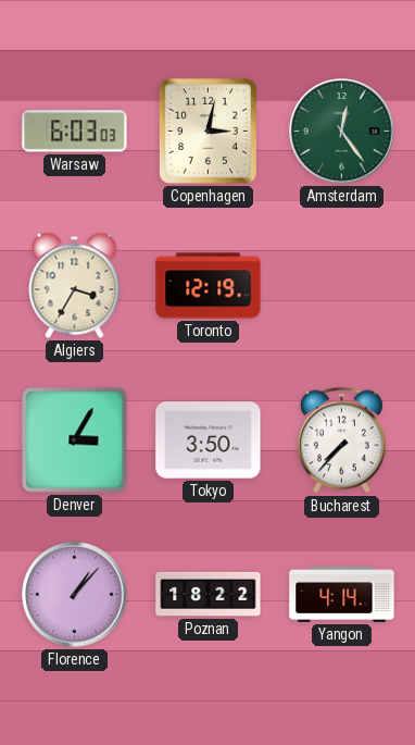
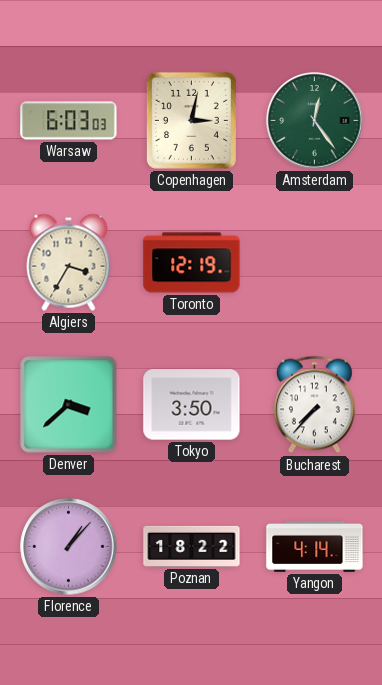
Denver: 3:05 -> 3:38 (69, 405)
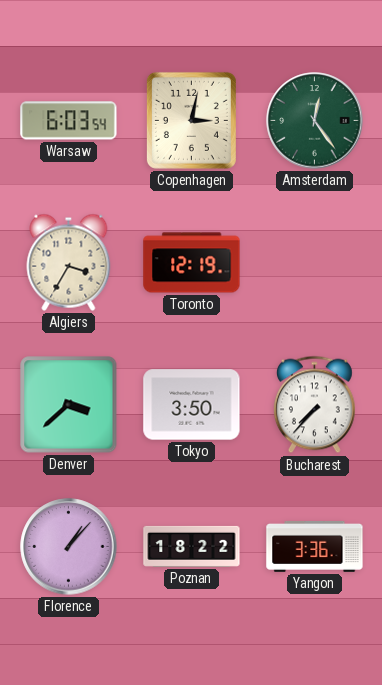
Warsaw: 6:03:03 -> 6:03:54 (69, 121)
Yangon: 4:14 -> 3:36 (315, 546)
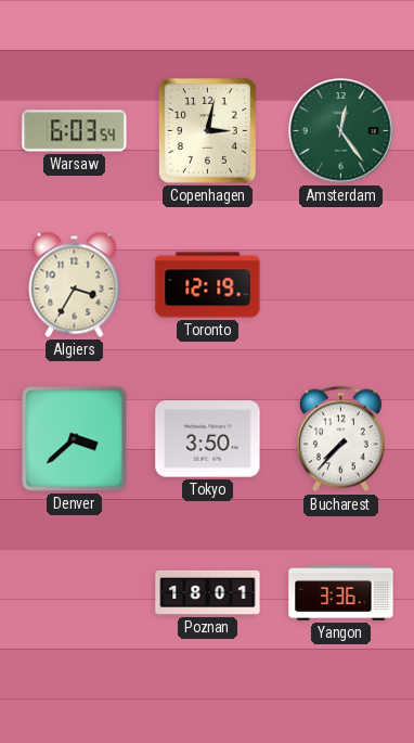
Florence: 1:07 -> none (69, 547)
Poznan: 18:22 -> 18:01 (208, 592)
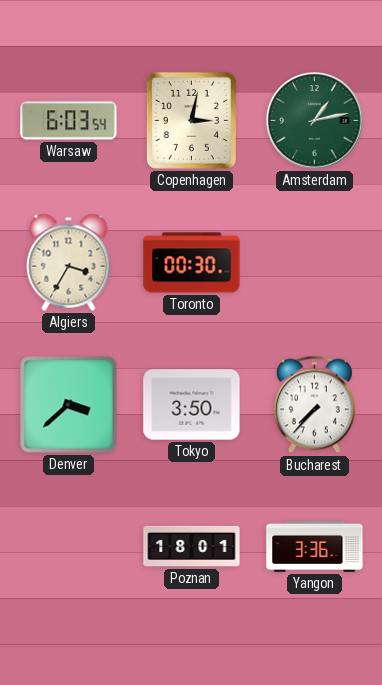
Amsterdam: 12:24 -> 1:13 (315, 121)
Toronto: 12:19 -> 00:30 (192, 263)
